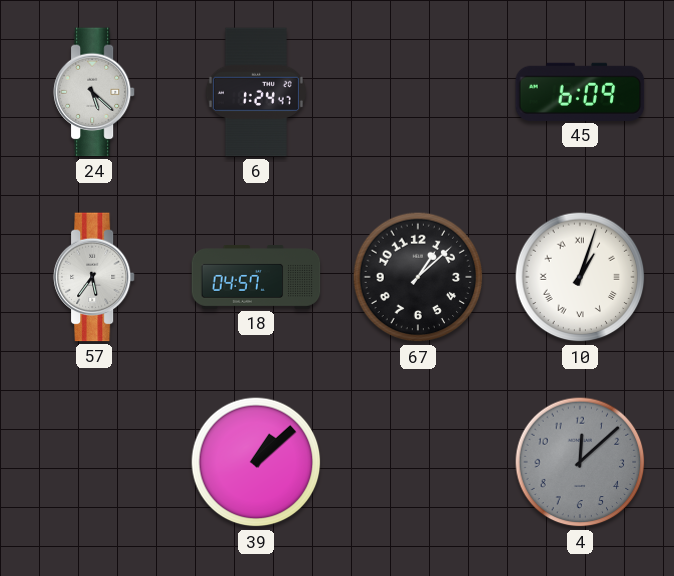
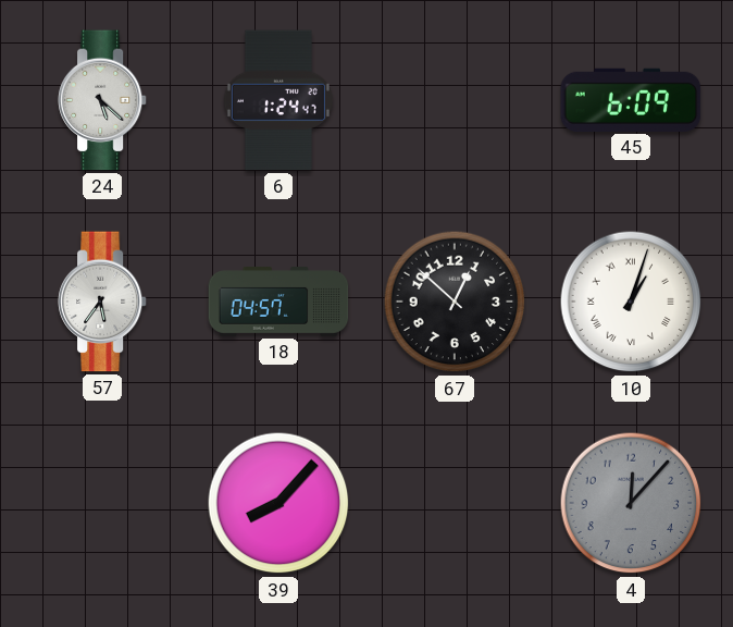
67: 1:08 -> 12:52 (455, 302)
39: 1:08 -> 8:07 (278, 503)
4: 12:08 -> 12:07 (631, 503)
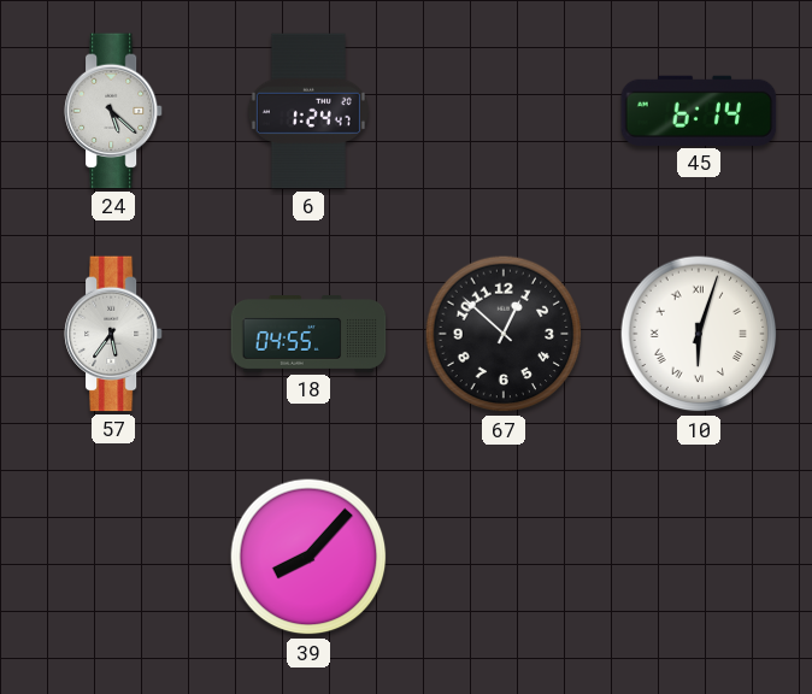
45: 6:09 -> 6:14 (699, 111)
18: 04:57 -> 04:55 (308, 335)
10: 1:03 -> 6:03 (699, 334)
4: 12:07 -> none (631, 503)
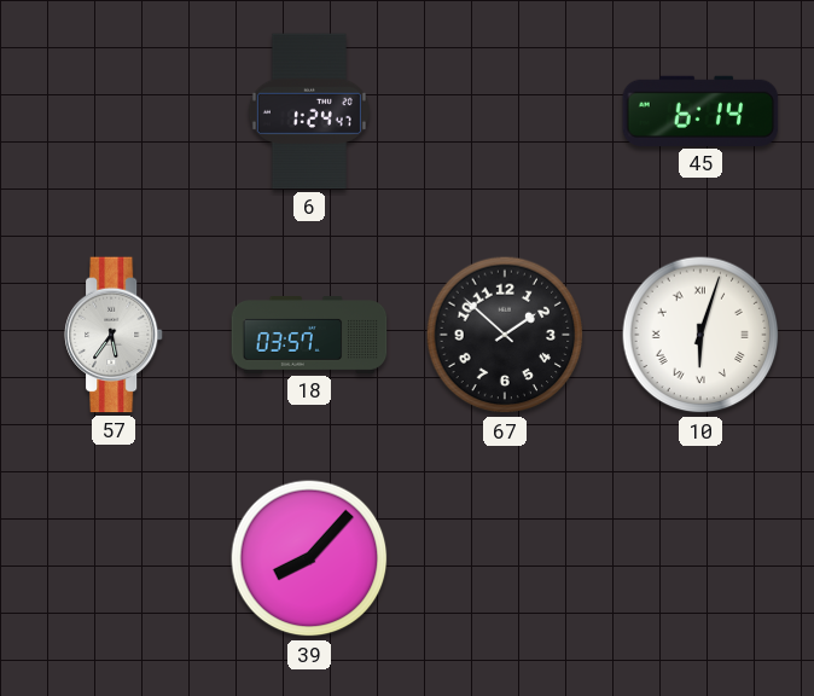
24: 5:22 -> none (113, 111)
18: 04:55 -> 03:57 (309, 336)
67: 12:52 -> 1:52 (505, 335)
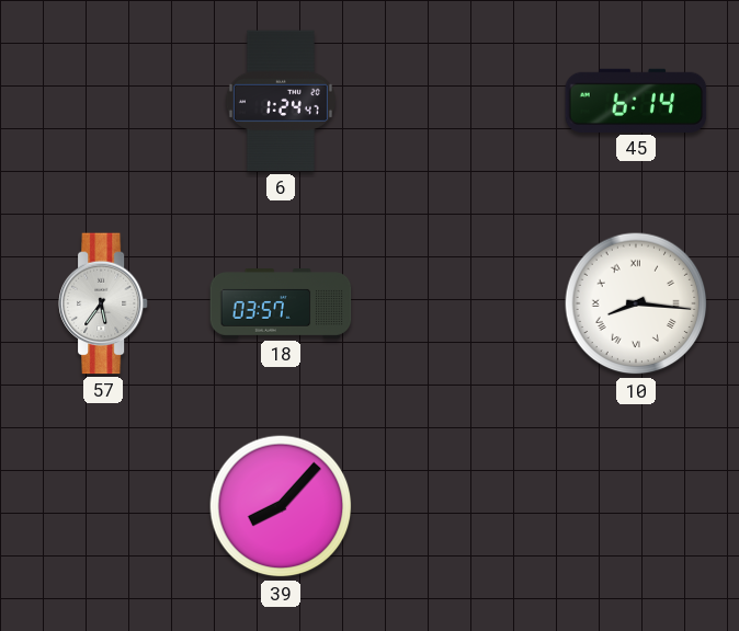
67: 1:52 -> none (505, 335)
10: 6:03 -> 8:16 (636, 303)
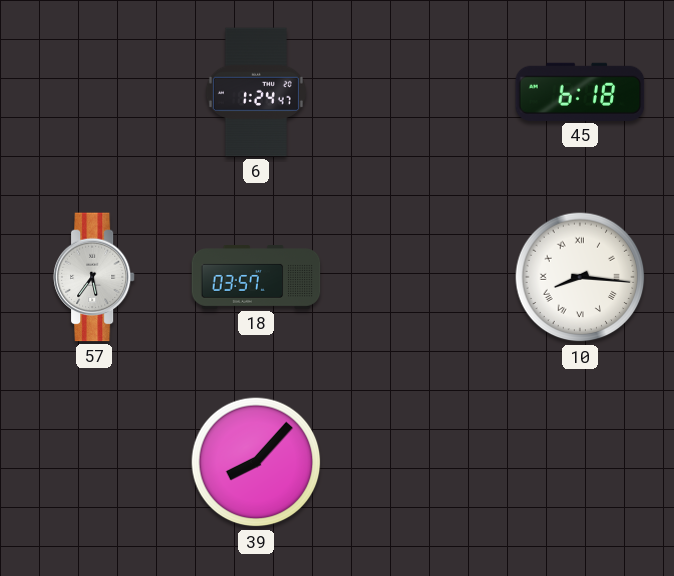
45: 6:14 -> 6:18 (580, 92)
